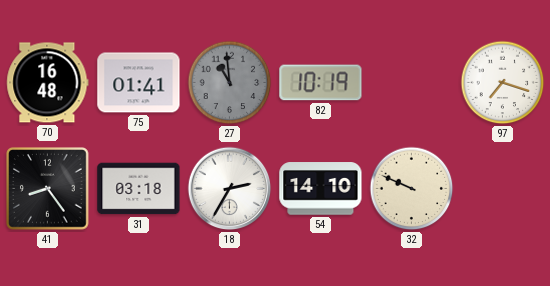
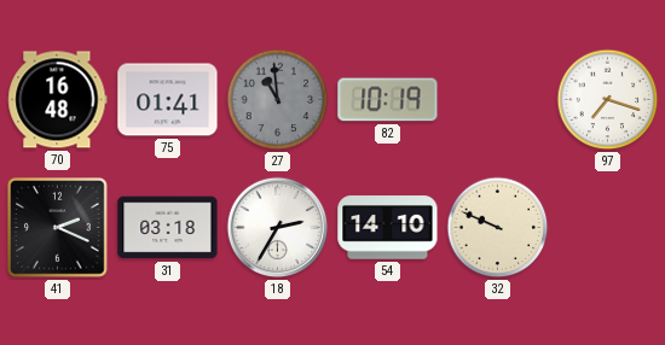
41: 8:24 -> 2:19 (58, 228)
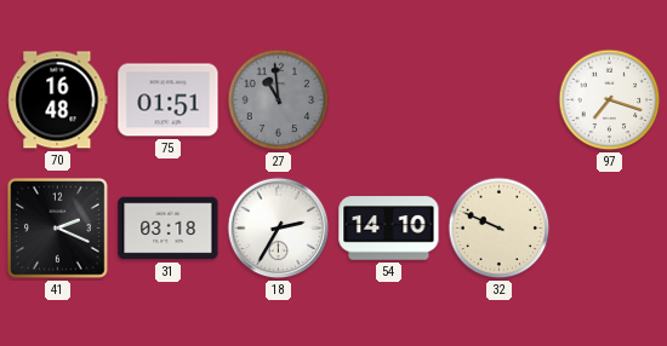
75: 01:41 -> 01:51 (169, 100)
82: 10:19 -> none (388, 100)
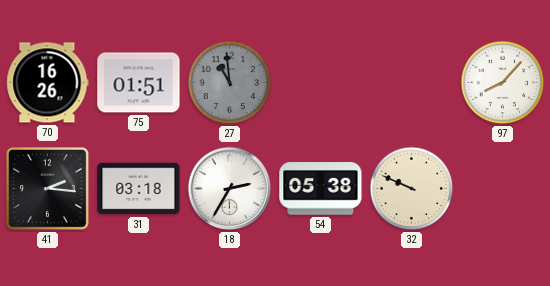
70: 16:48 -> 16:26 (48, 83)
97: 7:18 -> 8:07 (503, 83)
41: 2:19 -> 2:16 (48, 189)
54: 14:10 -> 05:38 (321, 189)
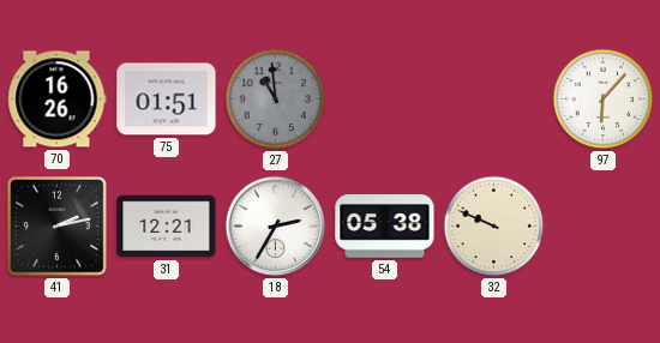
97: 8:07 -> 6:07 (604, 100)
41: 2:16 -> 2:13 (58, 227)
31: 03:18 -> 12:21 (167, 227)
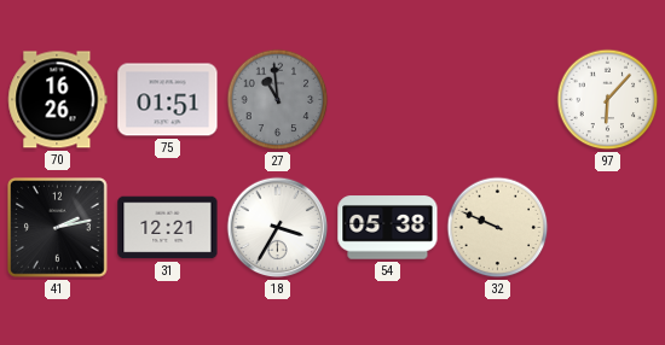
18: 2:35 -> 3:35 (278, 228)
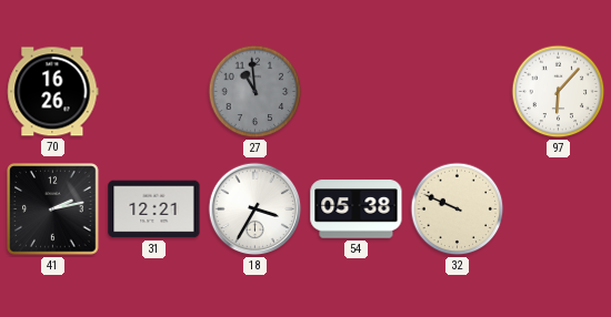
75: 01:51 -> none (168, 100)
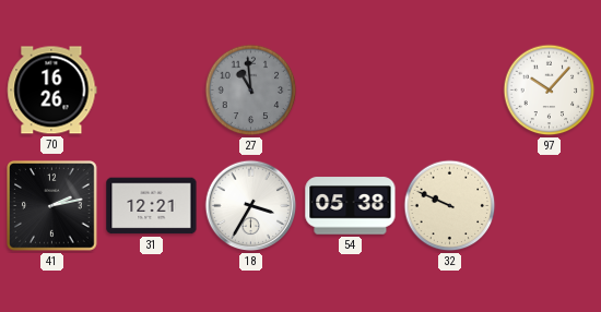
97: 6:07 -> 10:07 (550, 91)
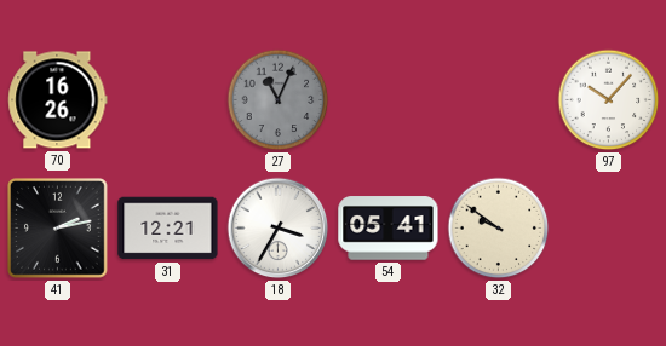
27: 10:59 -> 11:04 (279, 100)
54: 05:38 -> 05:41 (389, 229)
32: 9:49 -> 9:51 (499, 229)
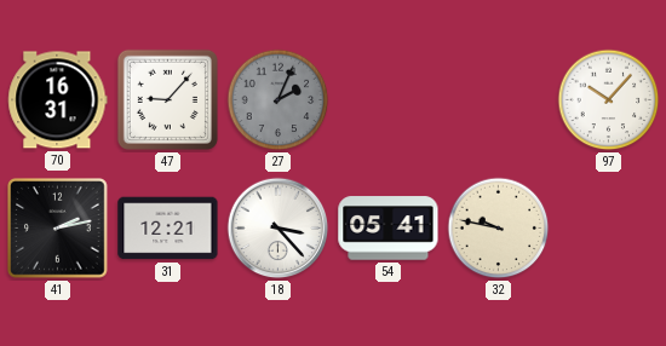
70: 16:26 -> 16:31 (58, 100)
47: none -> 9:07 (167, 99)
27: 11:04 -> 2:04 (279, 100)
18: 3:35 -> 3:23 (279, 229)
32: 9:51 -> 9:47 (499, 229)
